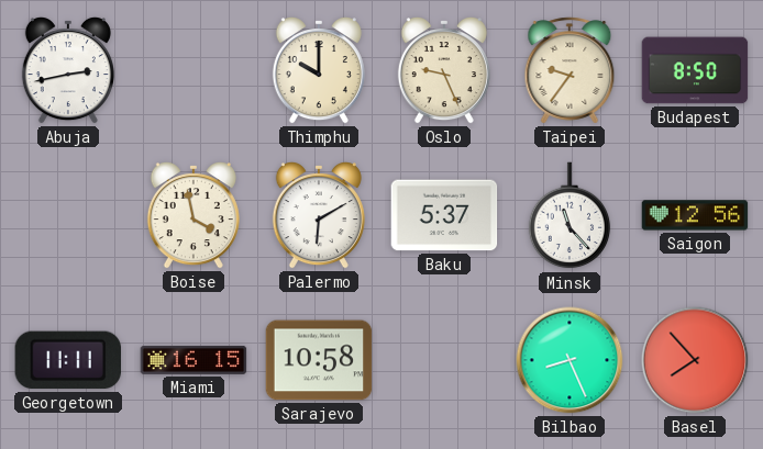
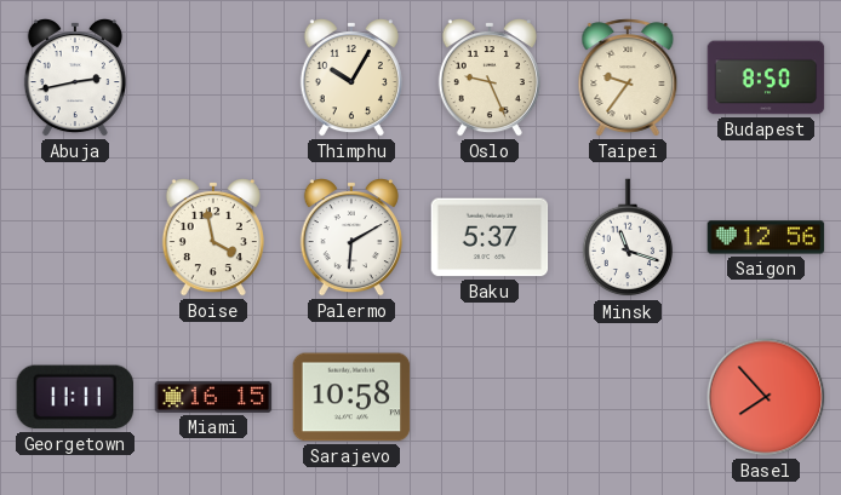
Thimphu: 10:00 -> 10:05 (351, 79)
Minsk: 11:23 -> 11:18 (628, 238)
Bilbao: 8:26 -> none (570, 360)
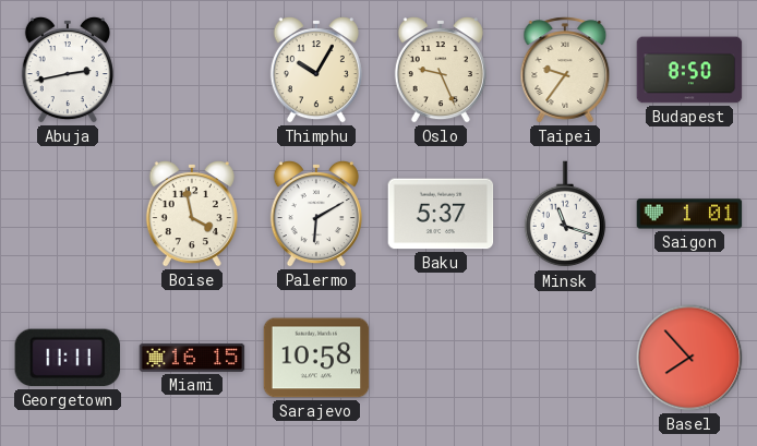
Saigon: 12:56 -> 1:01 (689, 214)
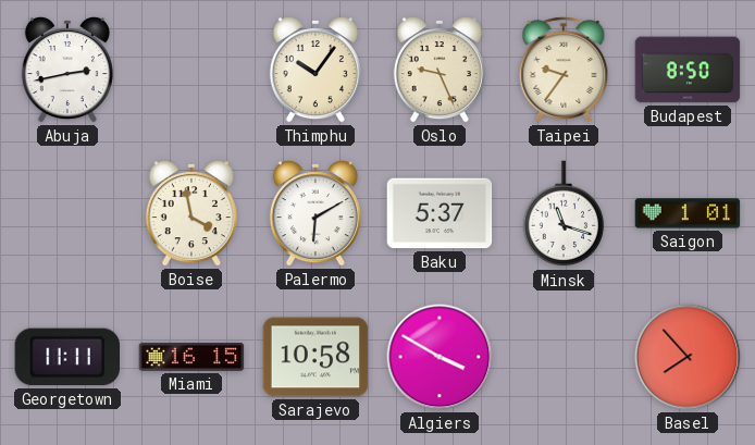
Thimphu: 10:05 -> 10:06 (315, 71)
Algiers: none -> 3:50 (440, 357)
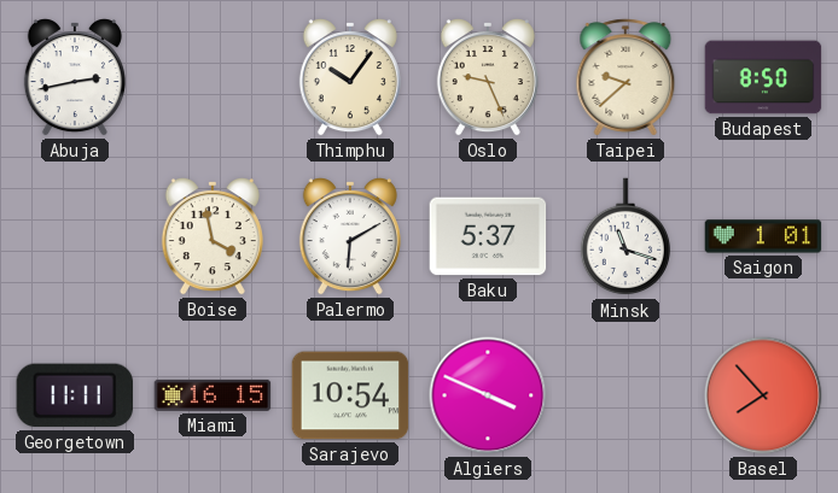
Taipei: 9:36 -> 9:38 (625, 77)
Sarajevo: 10:58 -> 10:54 (350, 395)
Algiers: 3:50 -> 3:49 (488, 395)
